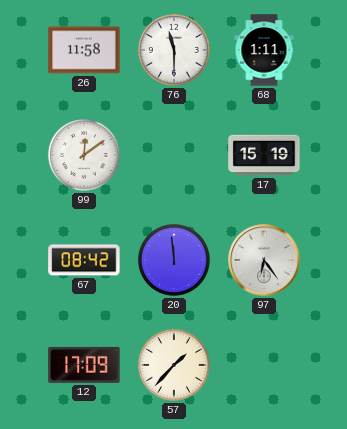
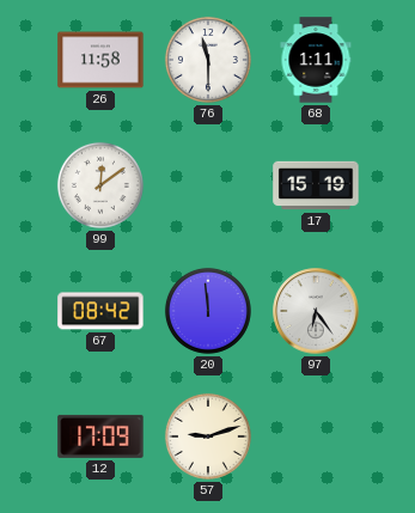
57: 1:37 -> 9:12 (208, 436)
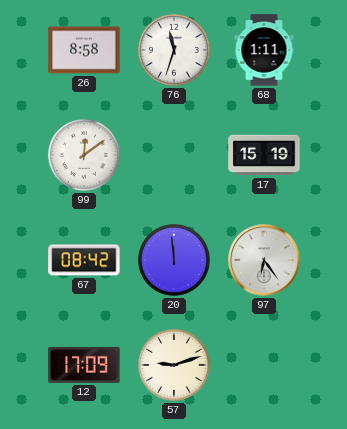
26: 11:58 -> 8:58 (84, 50)
76: 11:30 -> 11:33 (174, 50)
